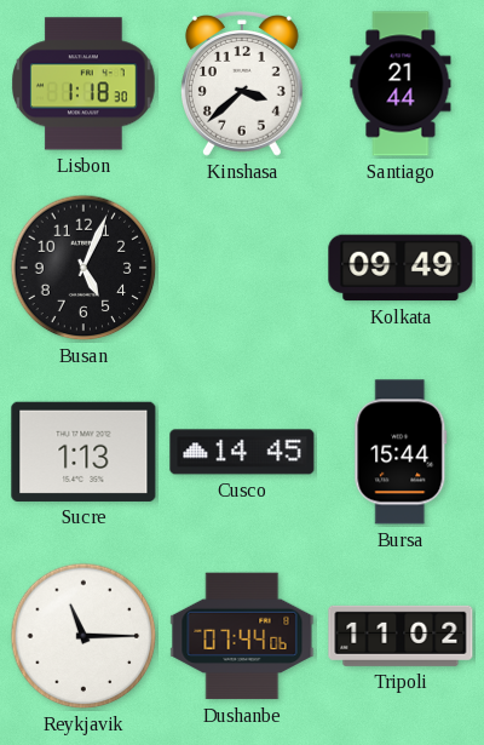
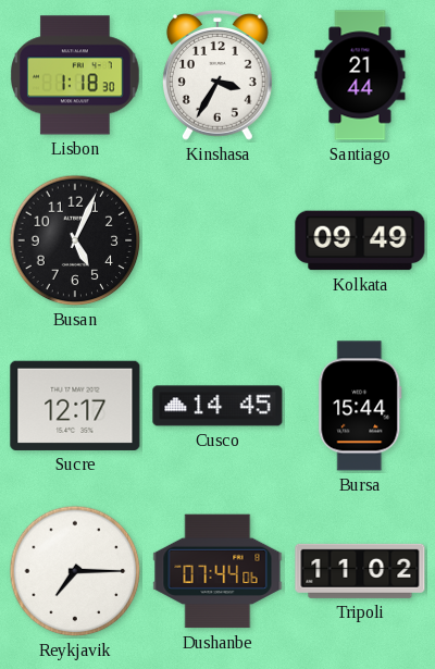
Kinshasa: 3:38 -> 3:35 (217, 75)
Sucre: 1:13 -> 12:17 (75, 406)
Reykjavik: 11:15 -> 7:15 (75, 571)
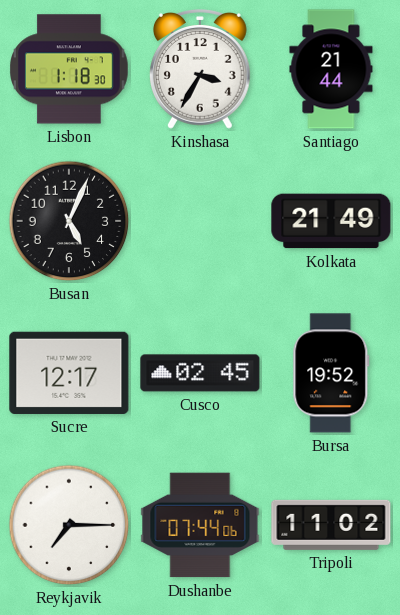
Kolkata: 09:49 -> 21:49 (331, 221)
Cusco: 14:45 -> 02:45 (200, 373)
Bursa: 15:44 -> 19:52 (331, 373)
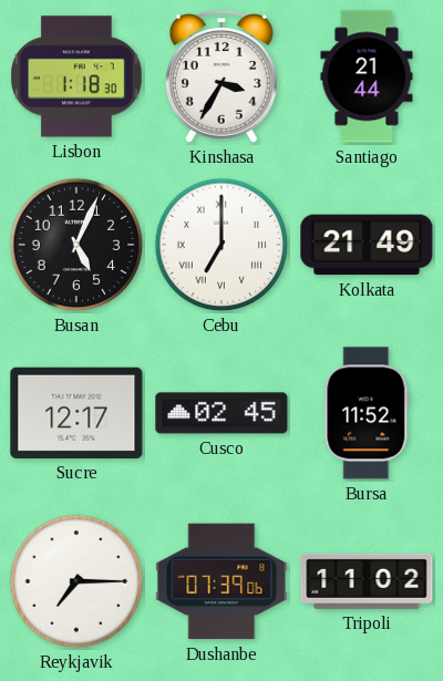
Cebu: none -> 7:00 (221, 245)
Bursa: 19:52 -> 11:52 (367, 413)
Dushanbe: 07:44 -> 07:39 (221, 581)
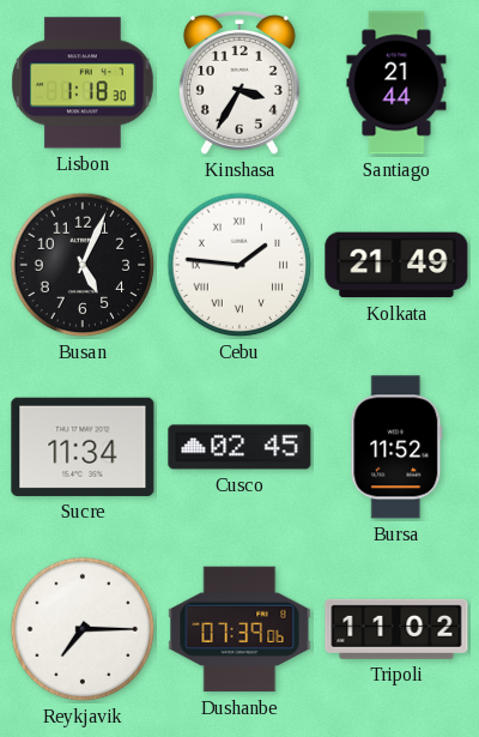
Cebu: 7:00 -> 1:46 (239, 265)
Sucre: 12:17 -> 11:34 (83, 447)
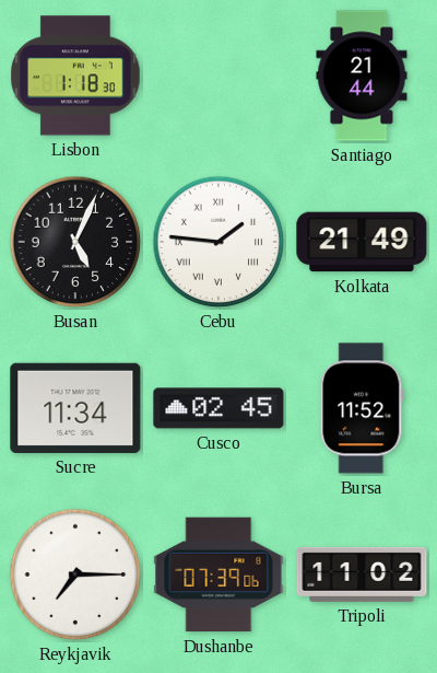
Kinshasa: 3:35 -> none (239, 83)
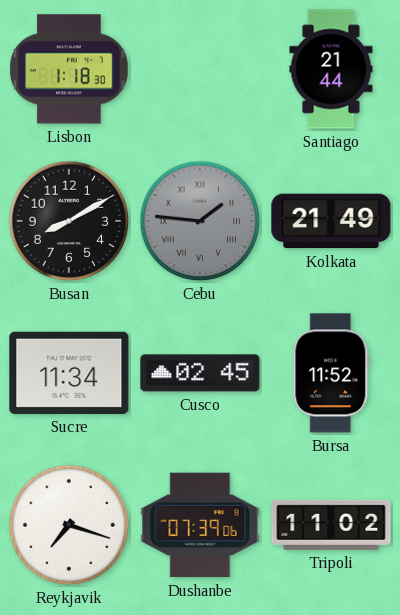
Busan: 5:04 -> 8:10 (69, 221)
Cebu dial: white -> grey (200, 221)
Reykjavik: 7:15 -> 7:18 (69, 525)
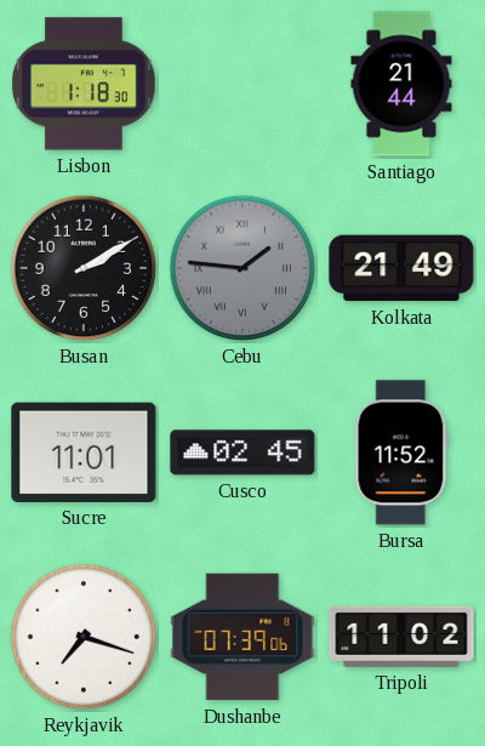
Busan: 8:10 -> 2:10 (84, 268)
Sucre: 11:34 -> 11:01 (84, 452)
